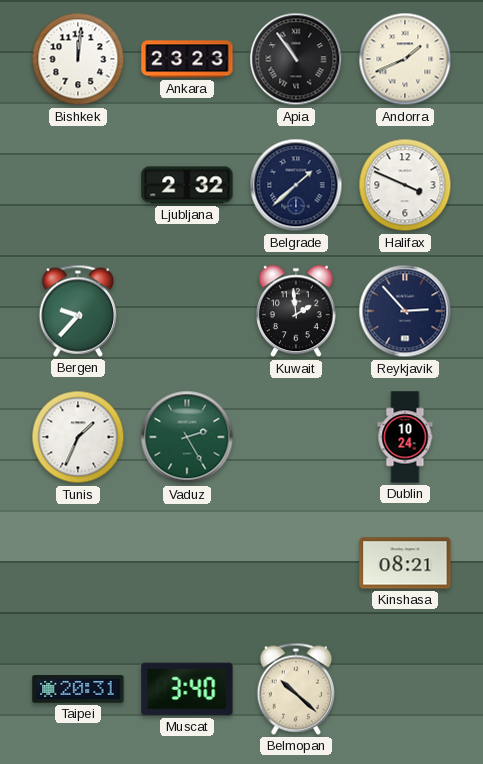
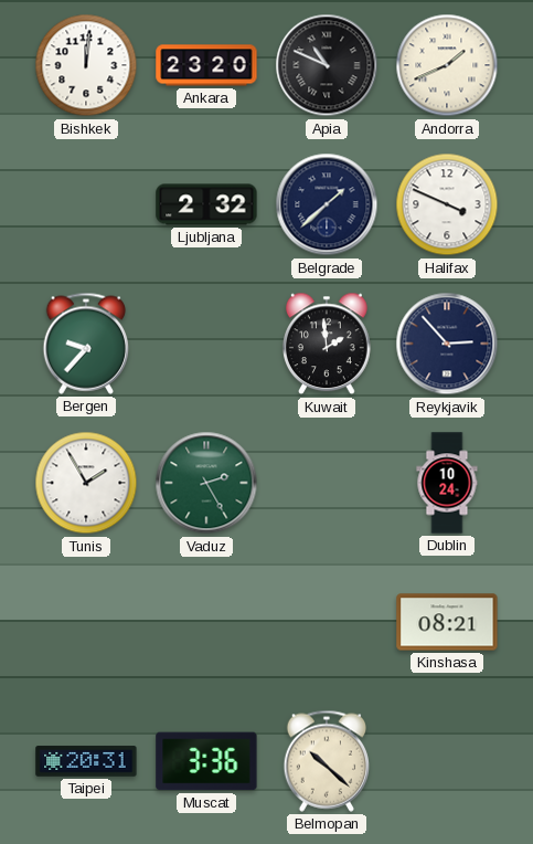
Ankara: 23:23 -> 23:20 (206, 65)
Apia: 10:54 -> 10:49 (327, 65)
Tunis: 1:34 -> 1:55 (86, 483)
Muscat: 3:40 -> 3:36 (206, 761)
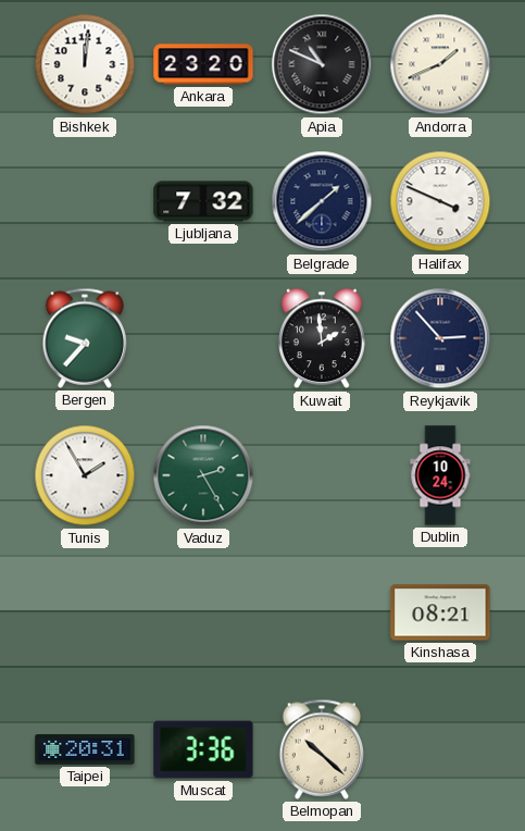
Ljubljana: 2:32 -> 7:32 (203, 201)
